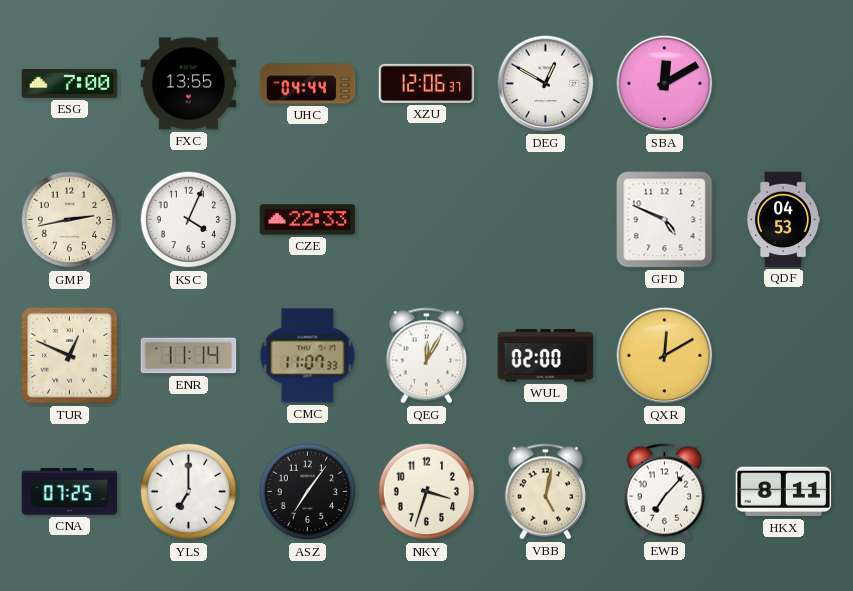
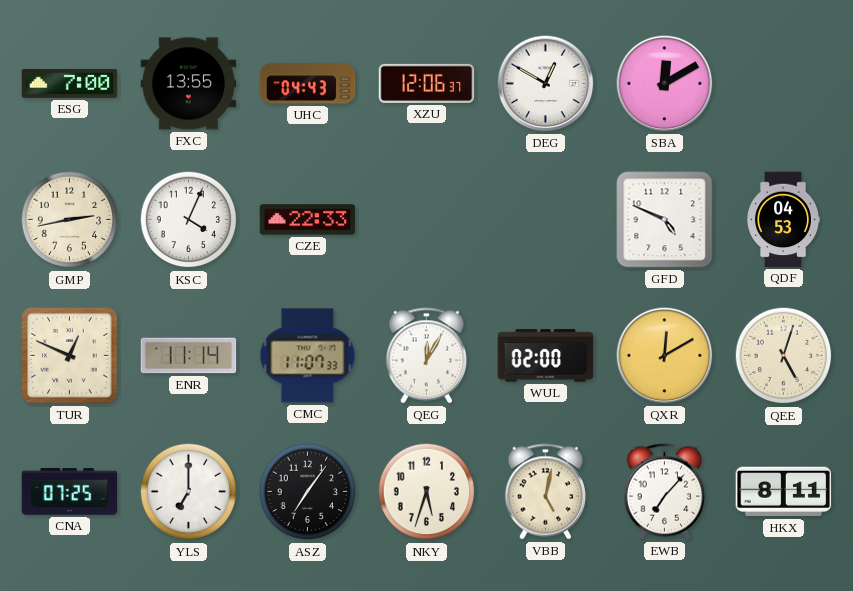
UHC: 04:44 -> 04:43 (308, 84)
QEE: none -> 5:03 (784, 356)
NKY: 3:33 -> 5:33 (427, 492)
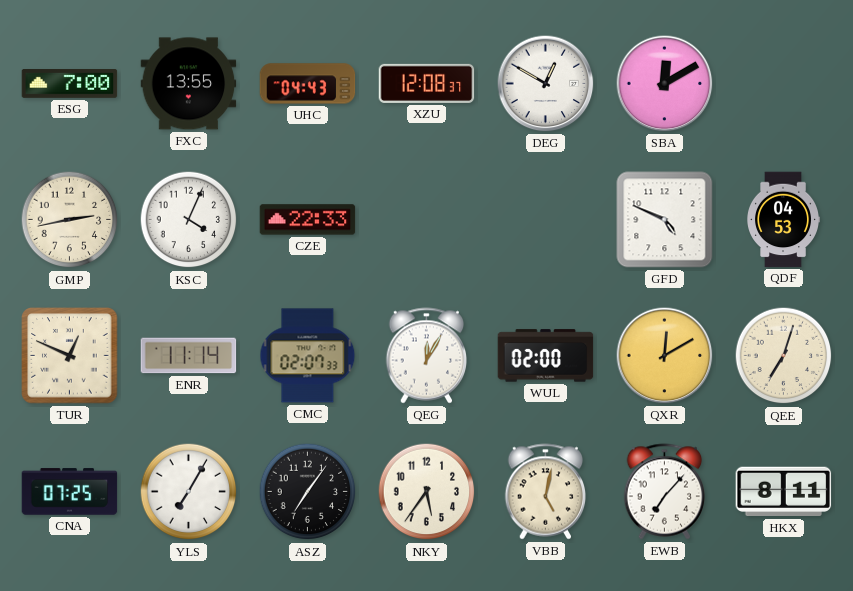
XZU: 12:06 -> 12:08 (427, 83)
CMC: 11:07 -> 02:07 (308, 356)
QEE: 5:03 -> 7:03 (784, 356)
YLS: 7:00 -> 7:05 (189, 492)
NKY: 5:33 -> 5:36 (427, 492)
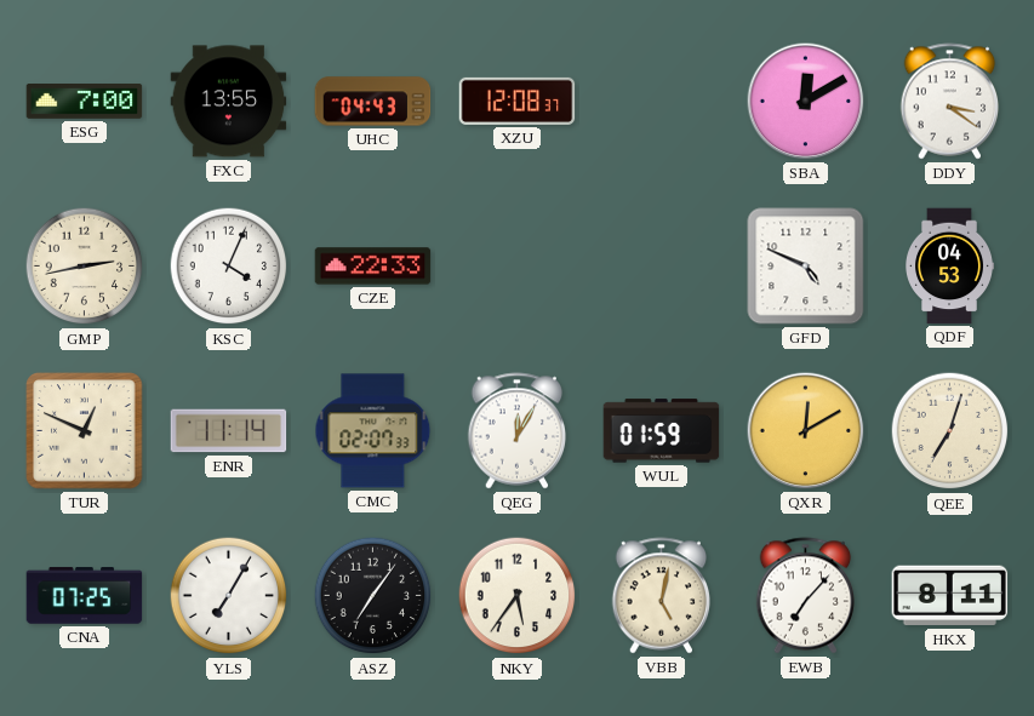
DEG: 12:50 -> none (546, 84)
DDY: none -> 3:21 (950, 102)
WUL: 02:00 -> 01:59 (662, 431)
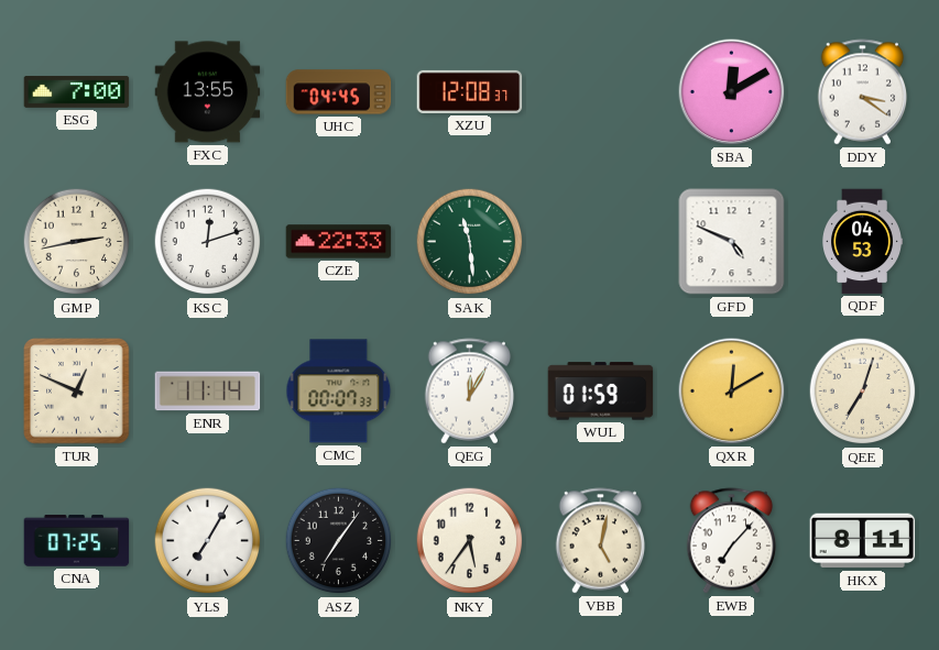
UHC: 04:43 -> 04:45 (339, 92)
KSC: 4:04 -> 12:12 (208, 242)
SAK: none -> 11:29 (470, 242)
CMC: 02:07 -> 00:07 (339, 392)
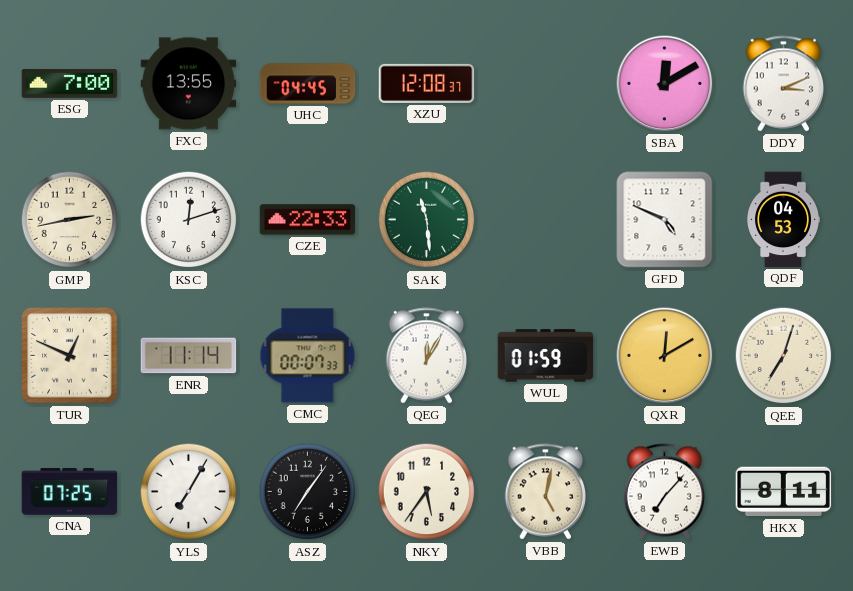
DDY: 3:21 -> 3:11 (784, 84)
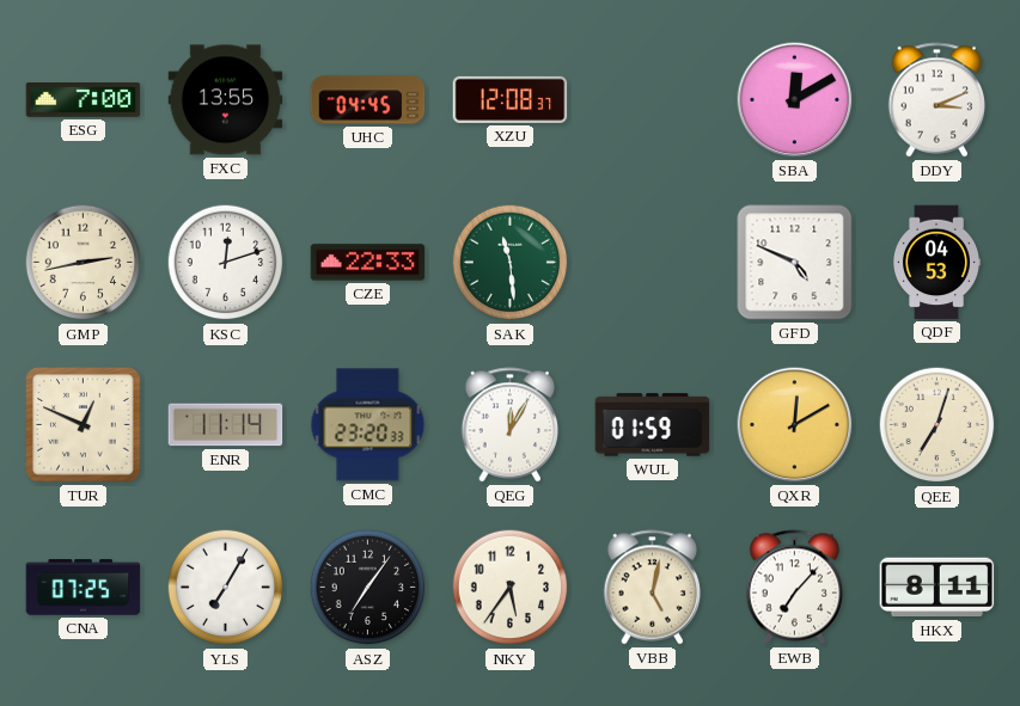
CMC: 00:07 -> 23:20 (368, 425)
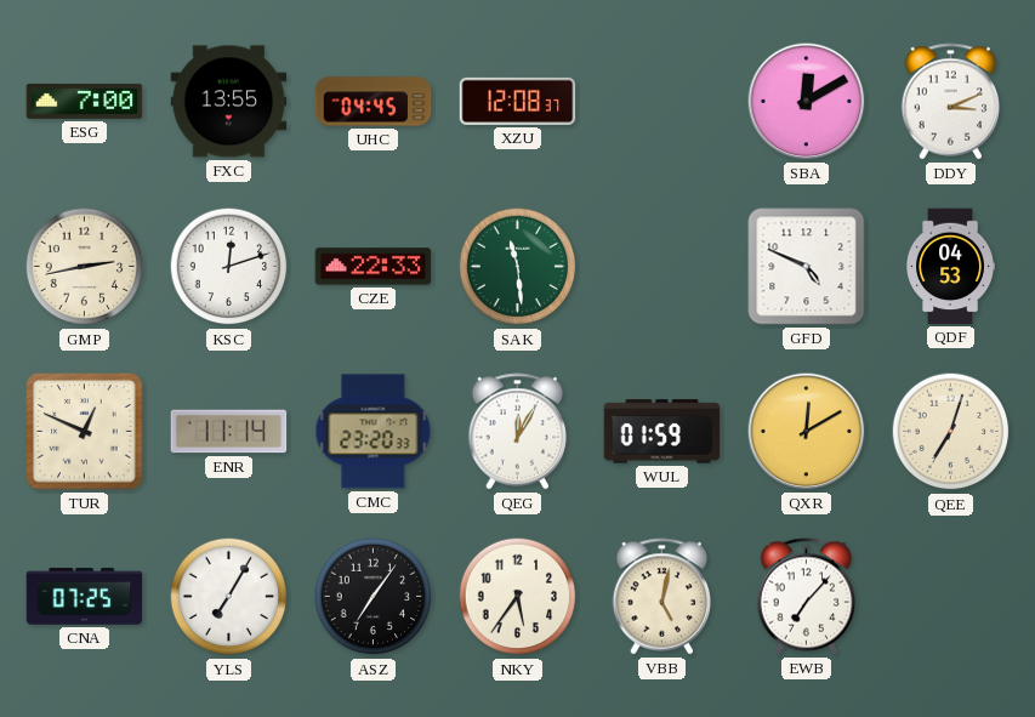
HKX: 8:11 -> none (937, 588)
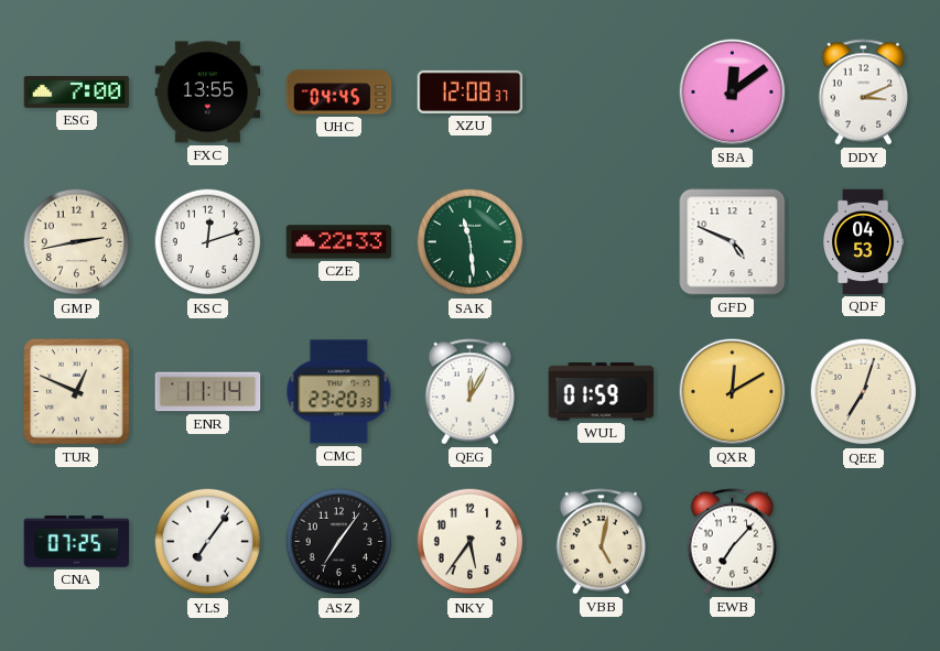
SBA: 12:10 -> 12:09 (733, 93)
YLS: 7:05 -> 7:06 (208, 542)
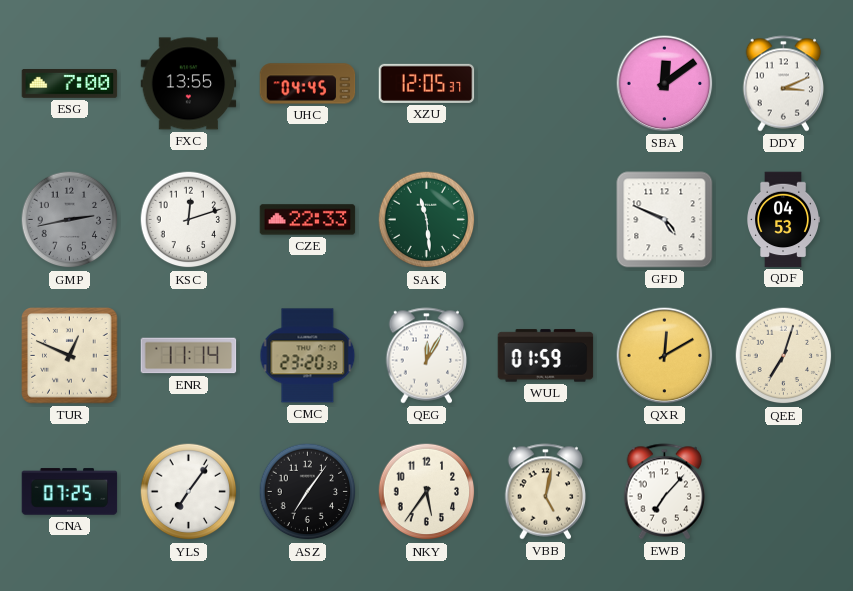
XZU: 12:08 -> 12:05 (427, 83)
GMP dial: cream -> grey (70, 220)
